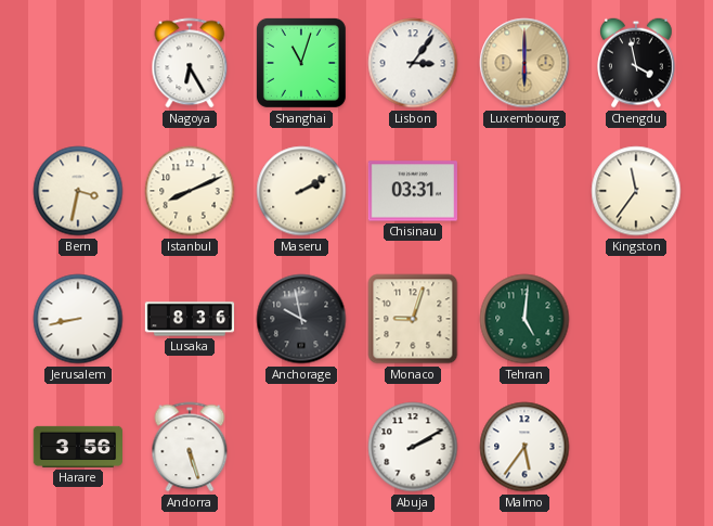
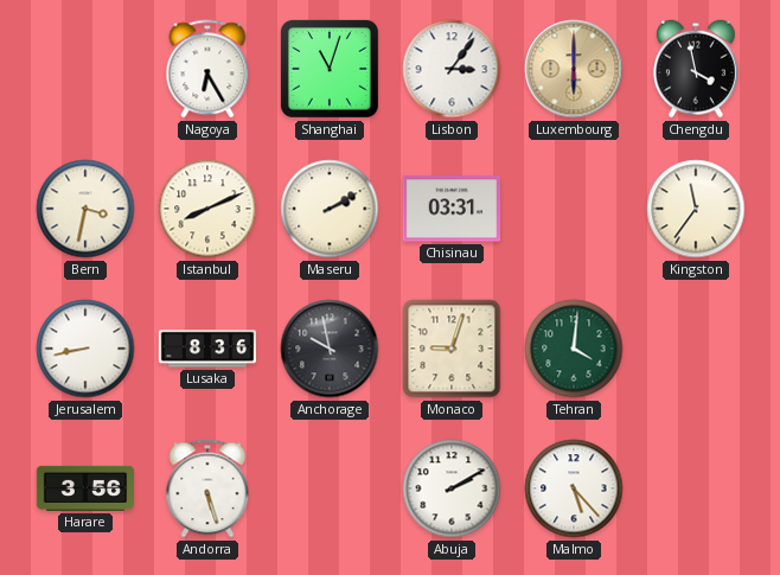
Tehran: 5:01 -> 4:01 (574, 349)
Malmo: 5:36 -> 5:23 (574, 488)
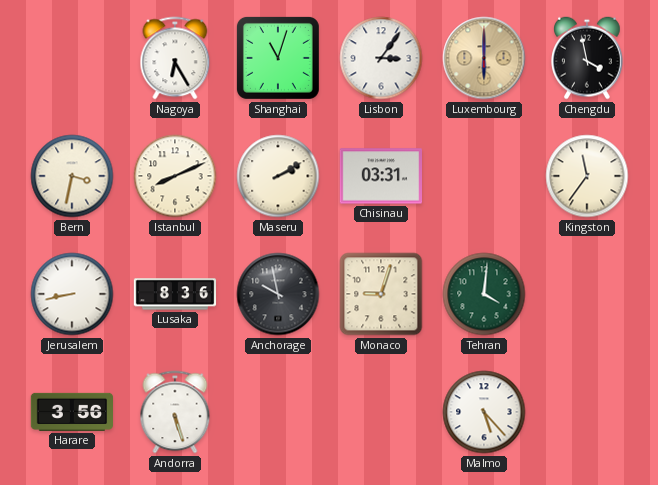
Abuja: 2:10 -> none (452, 488)
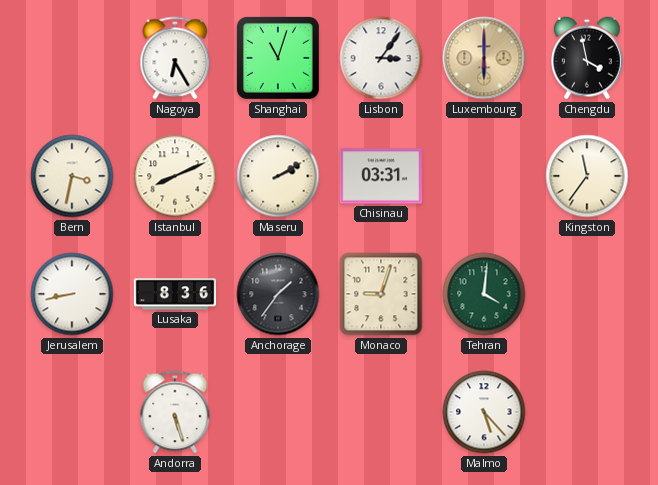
Anchorage: 9:58 -> 1:36 (278, 294)
Harare: 3:56 -> none (71, 412)
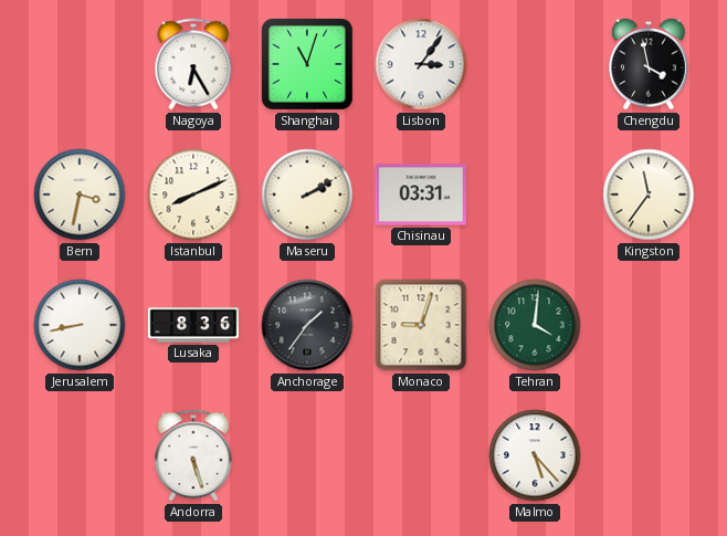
Luxembourg: 6:00 -> none (484, 58)
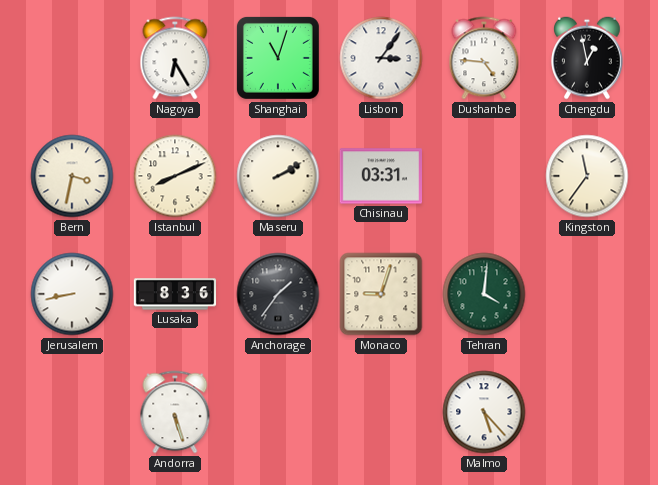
Dushanbe: none -> 4:46 (484, 58)
Chengdu: 3:58 -> 12:58 (587, 58)
